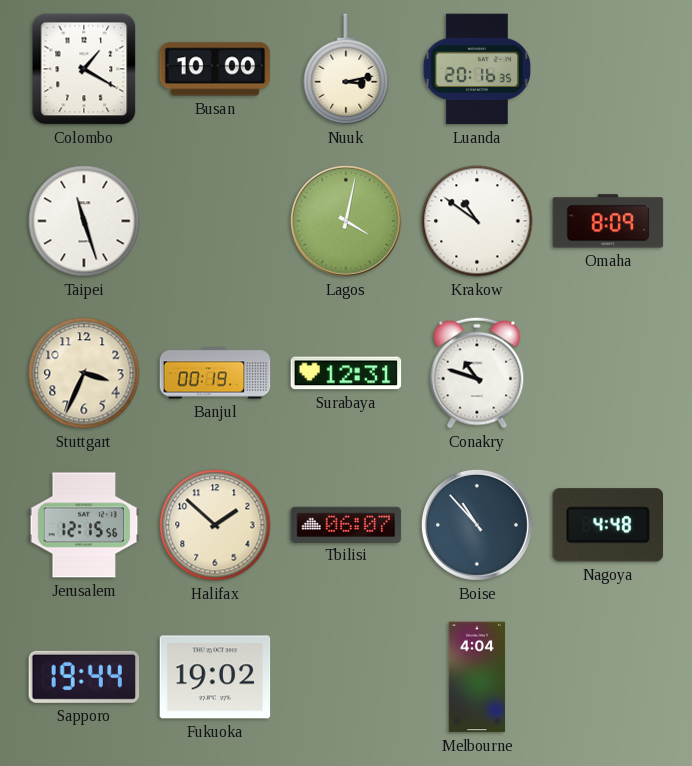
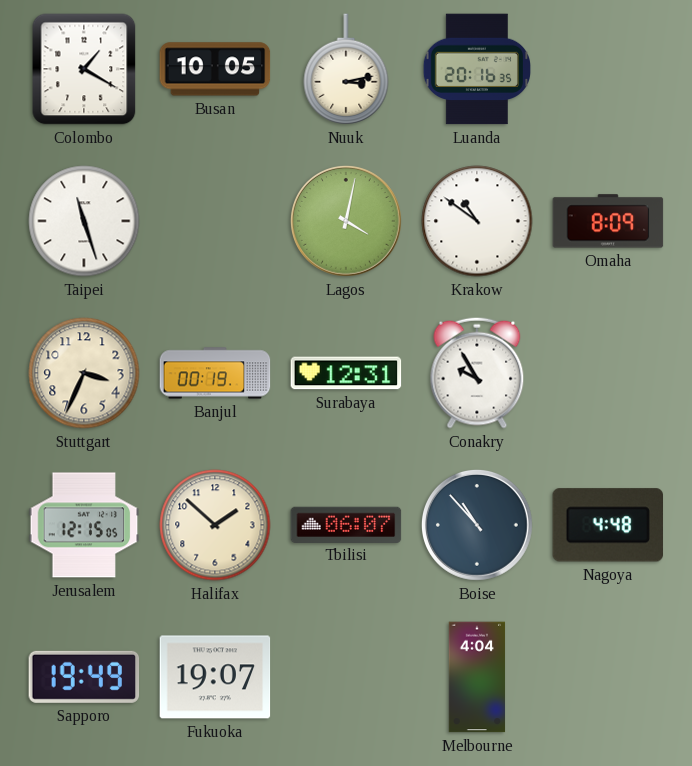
Busan: 10:00 -> 10:05 (215, 69)
Conakry: 10:48 -> 9:55 (477, 373)
Jerusalem: 12:15:56 -> 12:15:05 (84, 525)
Sapporo: 19:44 -> 19:49 (84, 677)
Fukuoka: 19:02 -> 19:07 (215, 677)
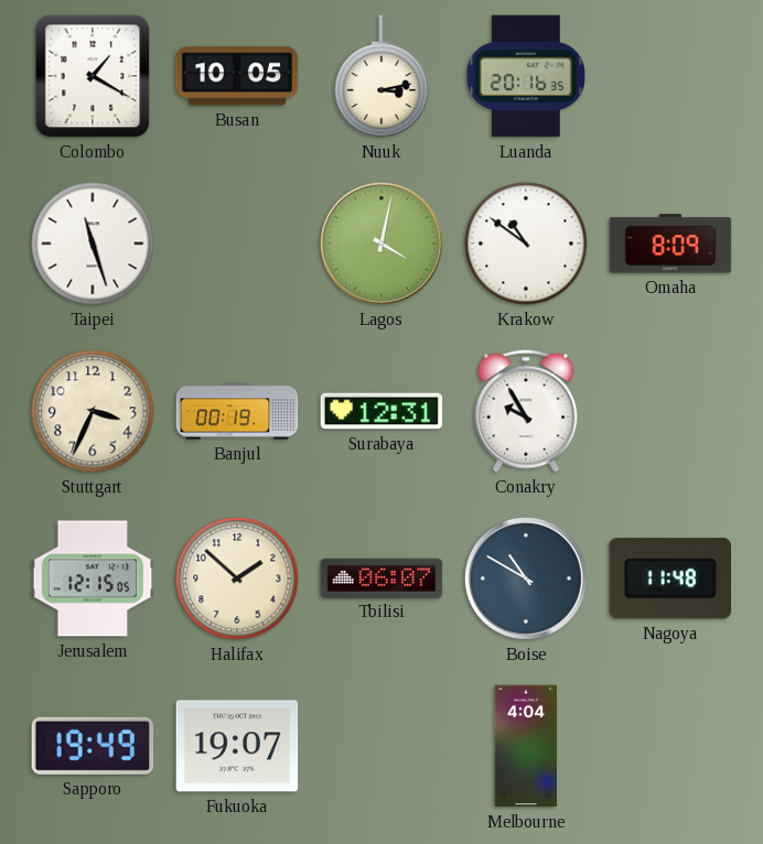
Boise: 10:53 -> 10:50 (526, 578)
Nagoya: 4:48 -> 11:48 (669, 578)
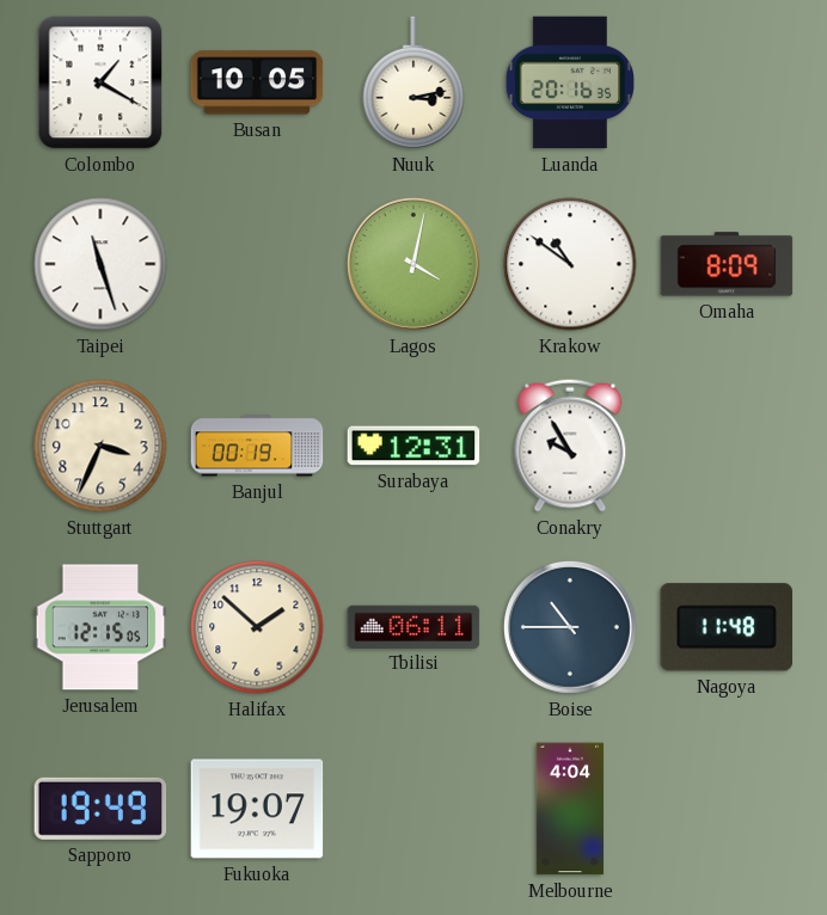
Tbilisi: 06:07 -> 06:11 (413, 626)
Boise: 10:50 -> 10:45 (570, 627)
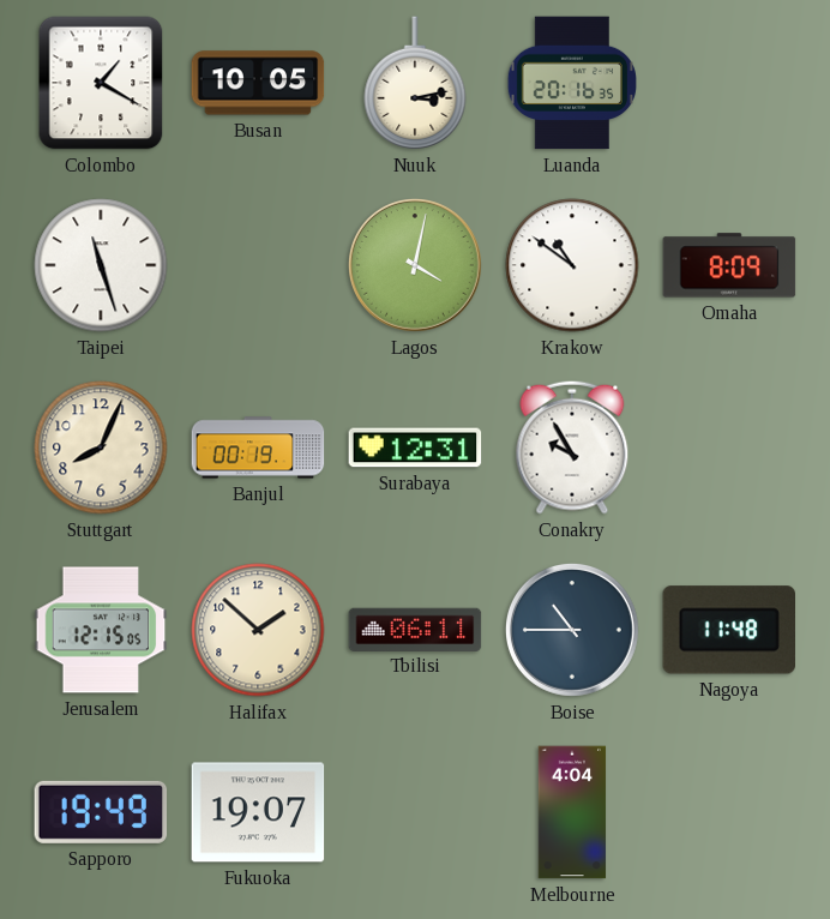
Stuttgart: 3:34 -> 8:04 (101, 448)
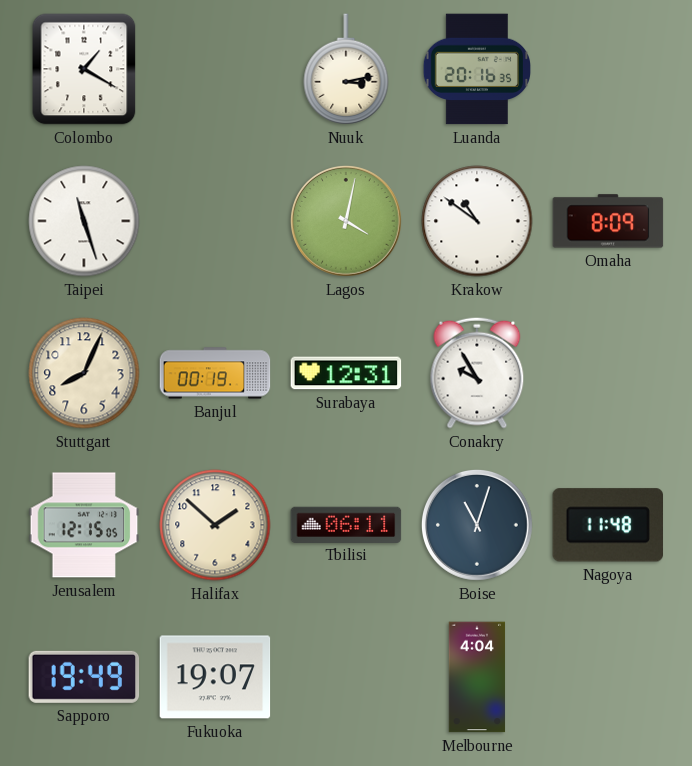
Busan: 10:05 -> none (258, 83)
Boise: 10:45 -> 11:03 (477, 525)
